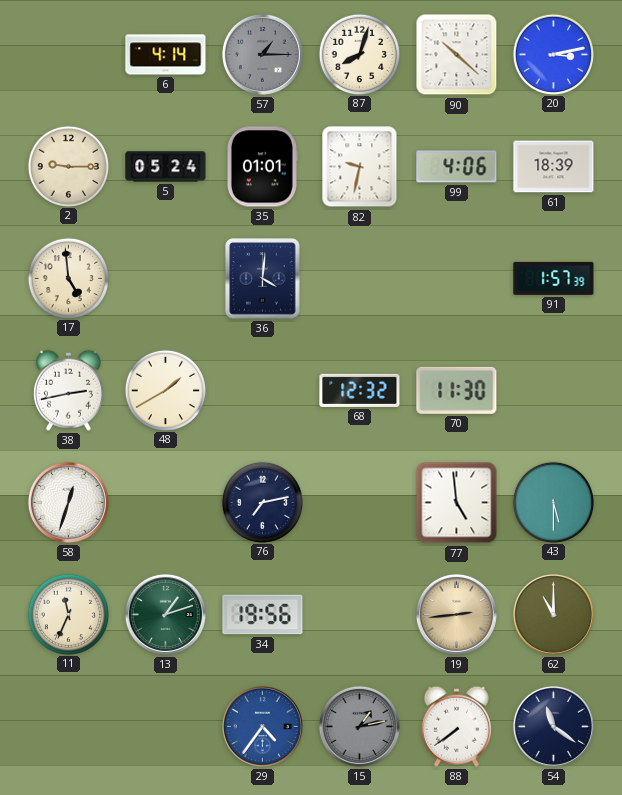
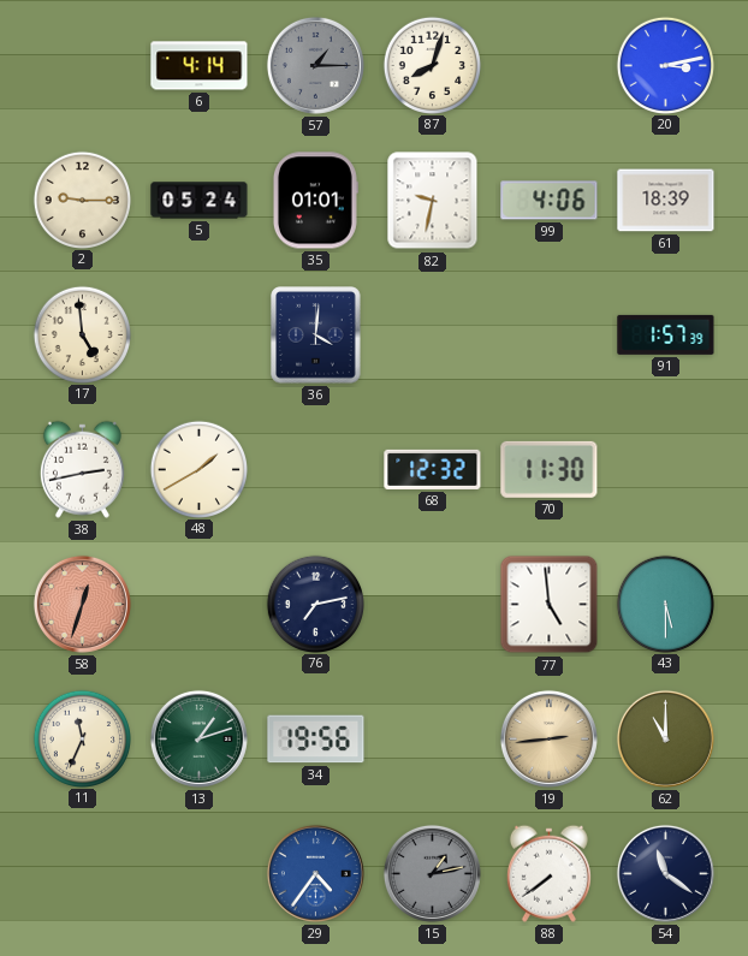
90: 10:22 -> none (457, 55)
58 dial: white -> salmon (82, 604)
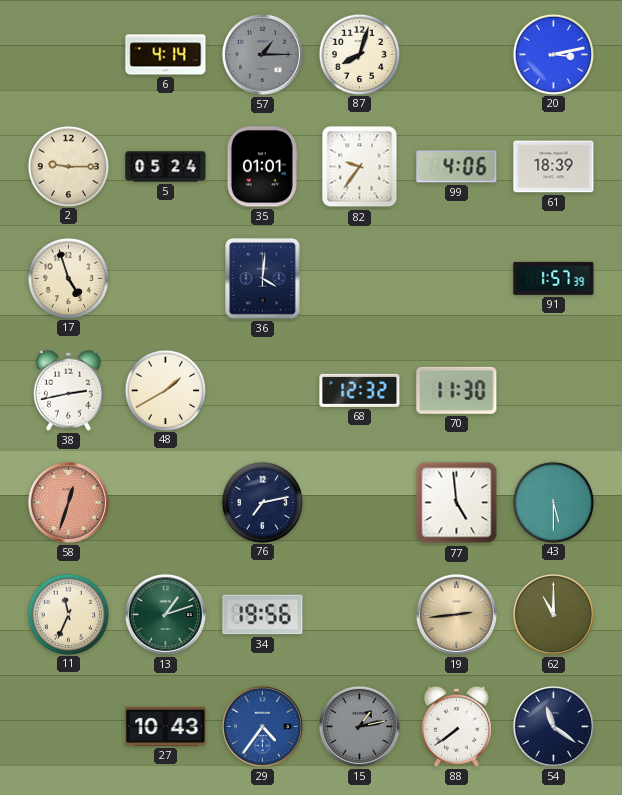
82: 9:32 -> 9:36 (360, 167)
17: 4:59 -> 4:57 (68, 278)
27: none -> 10:43 (166, 726)
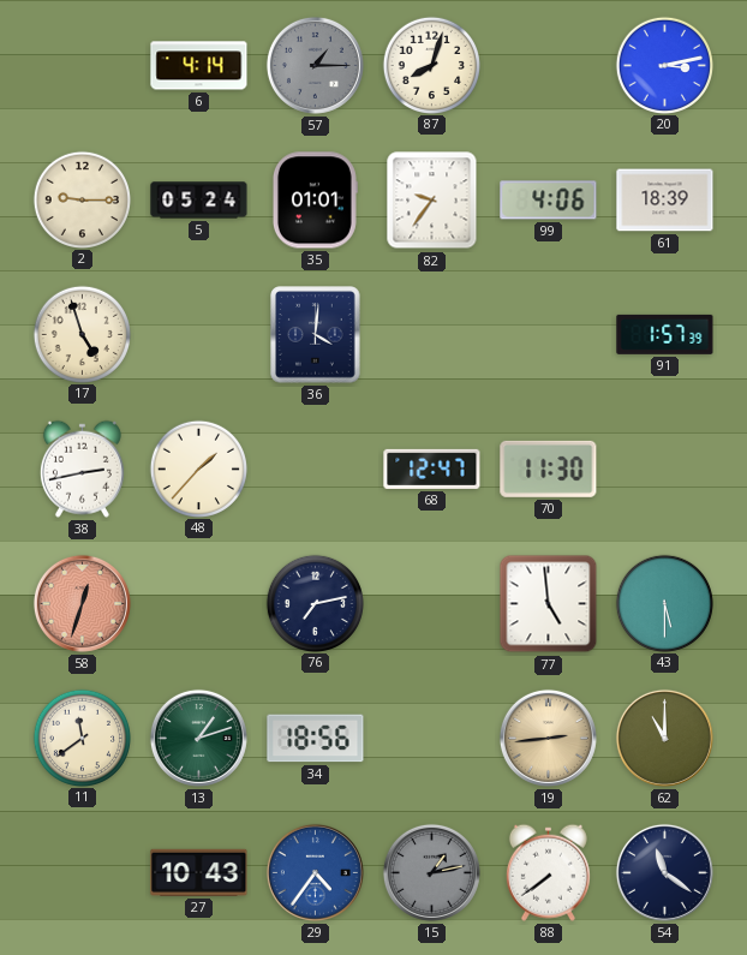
48: 1:40 -> 1:37 (198, 468)
68: 12:32 -> 12:47 (432, 468)
11: 11:34 -> 11:39 (82, 738)
34: 19:56 -> 18:56 (316, 739)
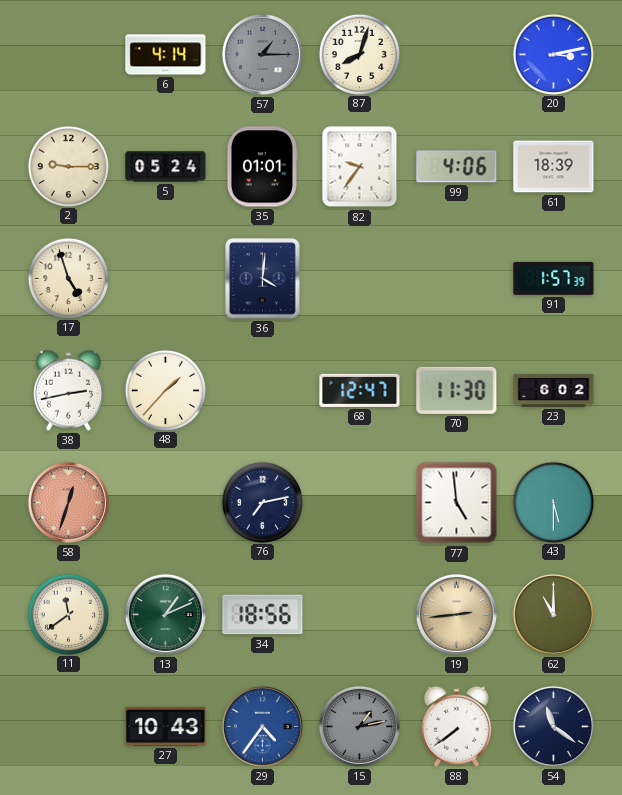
23: none -> 6:02 (554, 390)
13: 1:12 -> 1:11 (165, 614)
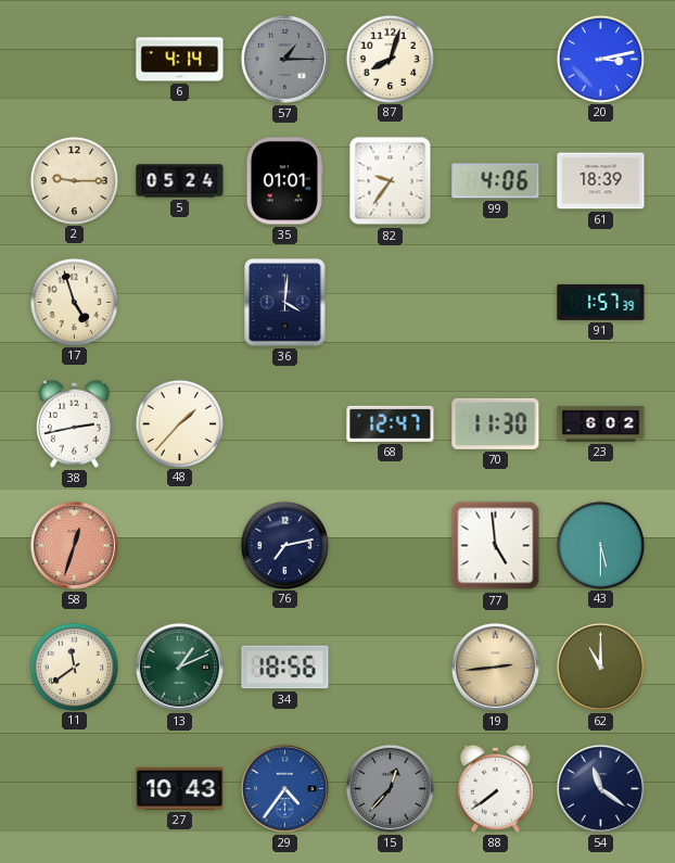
15: 1:13 -> 12:37 (390, 788)
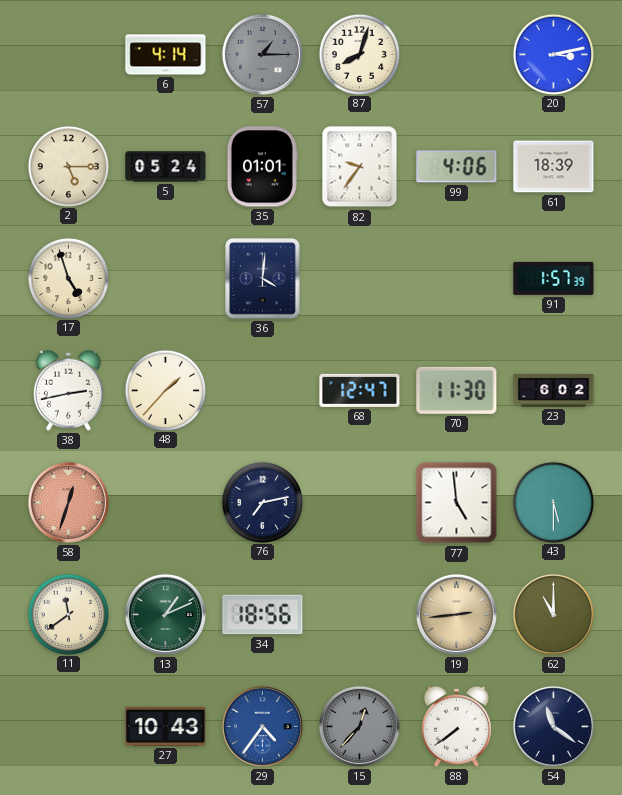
2: 9:15 -> 5:15 (68, 166)
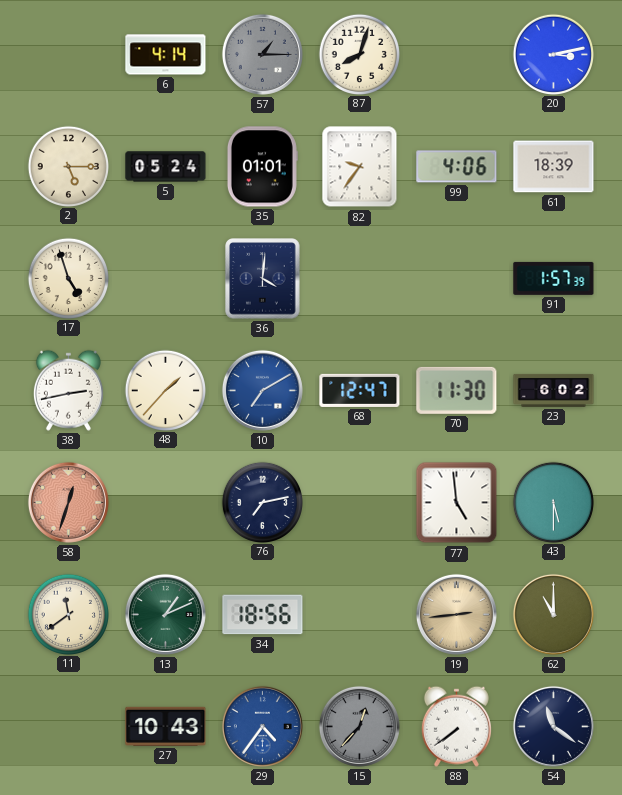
10: none -> 7:10 (262, 390)
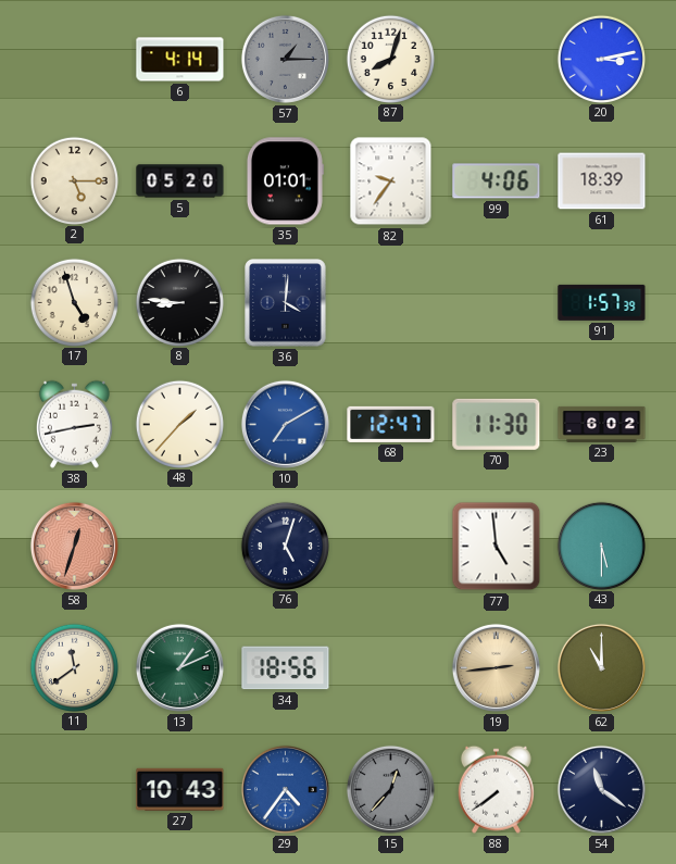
5: 05:24 -> 05:20 (180, 181)
8: none -> 8:46 (179, 302)
76: 7:13 -> 5:03 (285, 546)
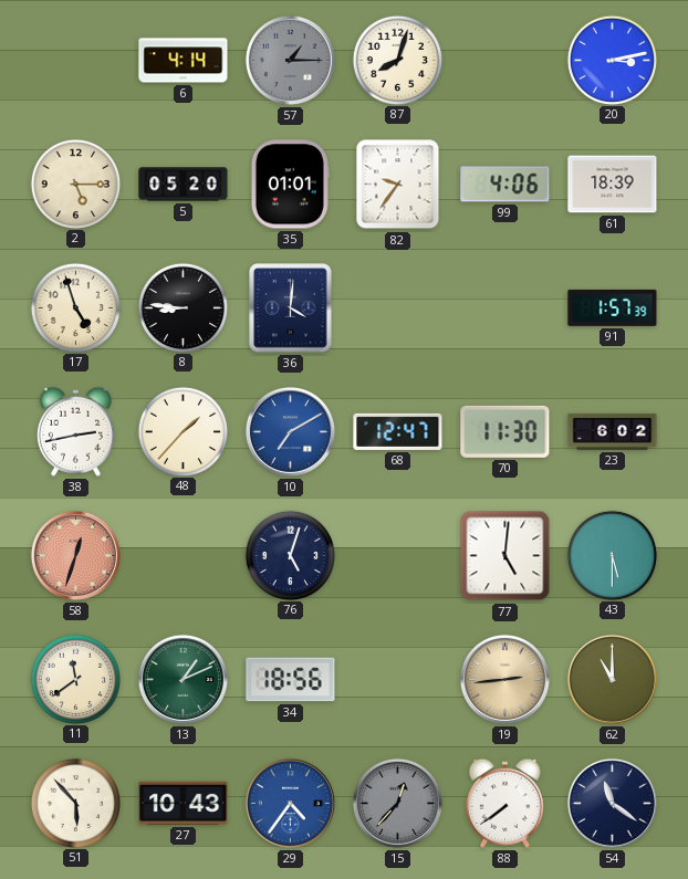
77: 4:59 -> 5:01 (505, 556)
51: none -> 5:53 (75, 803)
